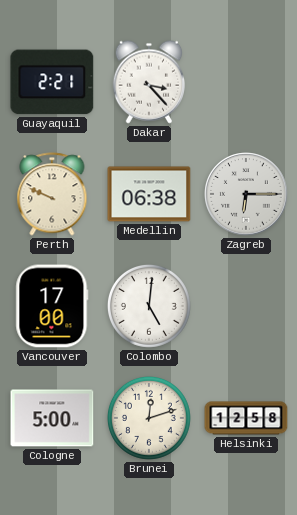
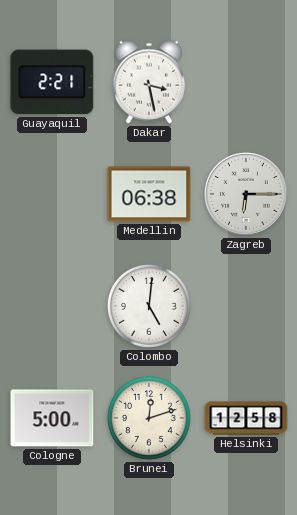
Dakar: 3:23 -> 3:28 (149, 82)
Perth: 9:49 -> none (52, 194)
Vancouver: 17:00 -> none (52, 306)
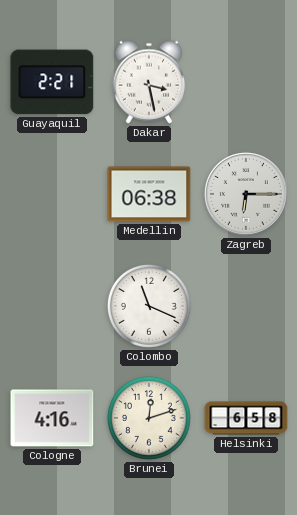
Colombo: 5:01 -> 11:19 (149, 306)
Cologne: 5:00 -> 4:16 (52, 418)
Helsinki: 12:58 -> 6:58 (246, 418)
